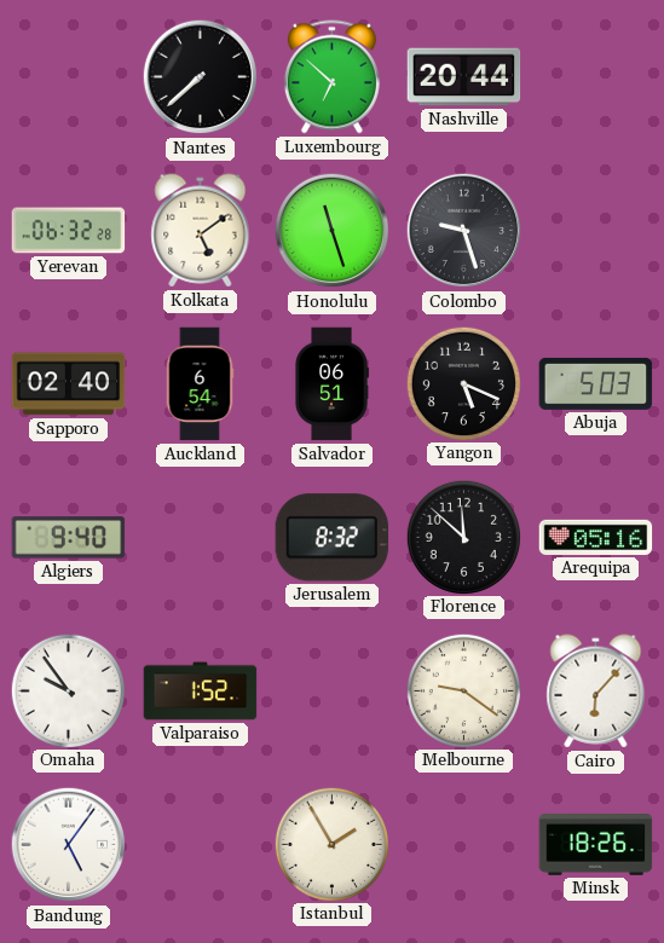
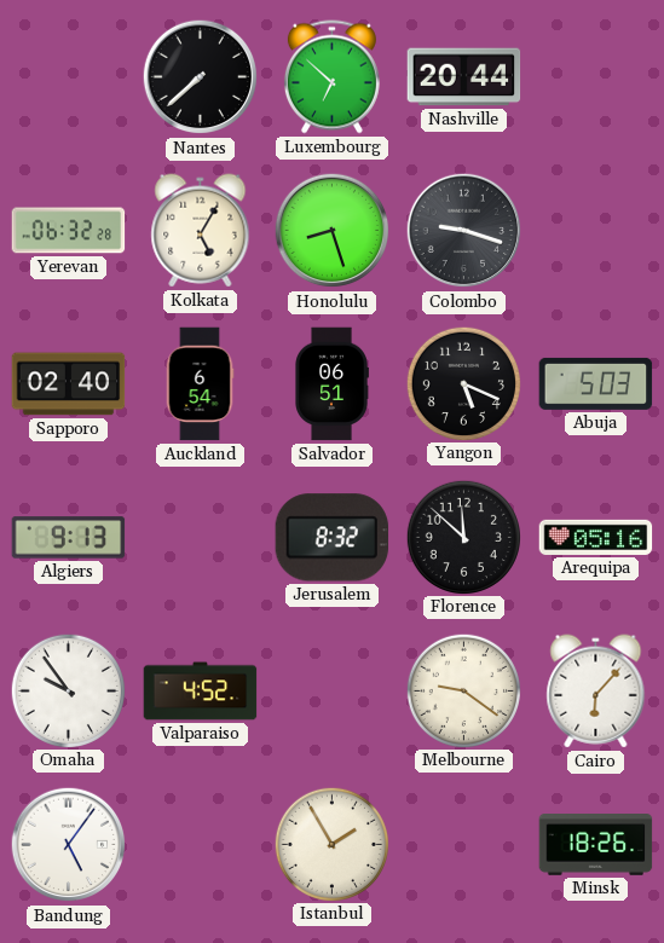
Kolkata: 5:09 -> 5:05 (201, 231)
Honolulu: 11:27 -> 8:27 (333, 231)
Colombo: 9:27 -> 9:18 (464, 231)
Algiers: 9:40 -> 9:13 (69, 538)
Valparaiso: 1:52 -> 4:52 (201, 692)
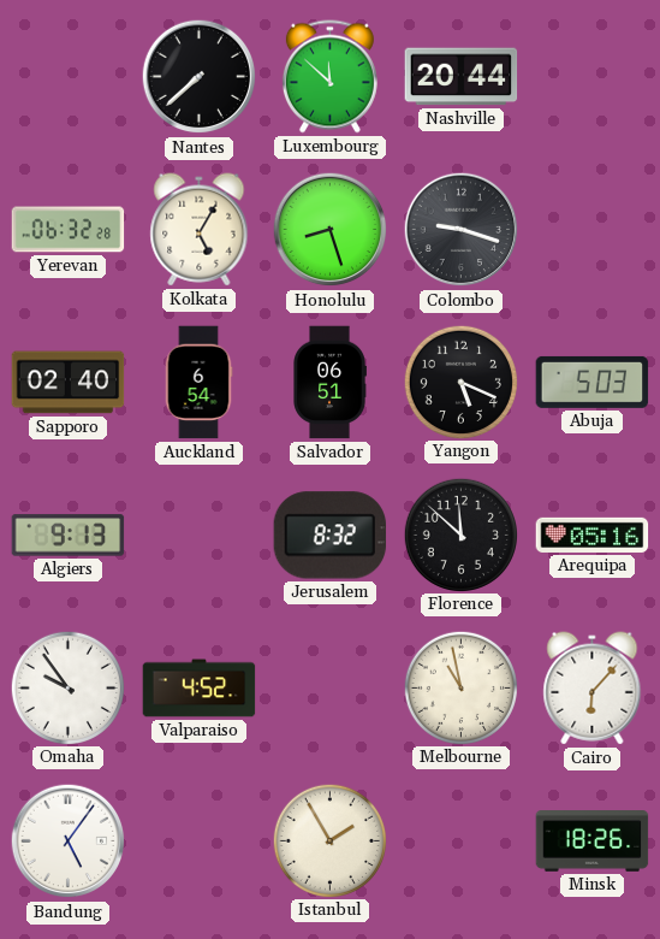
Luxembourg: 6:52 -> 11:52 (329, 77)
Melbourne: 9:21 -> 10:58 (460, 687)
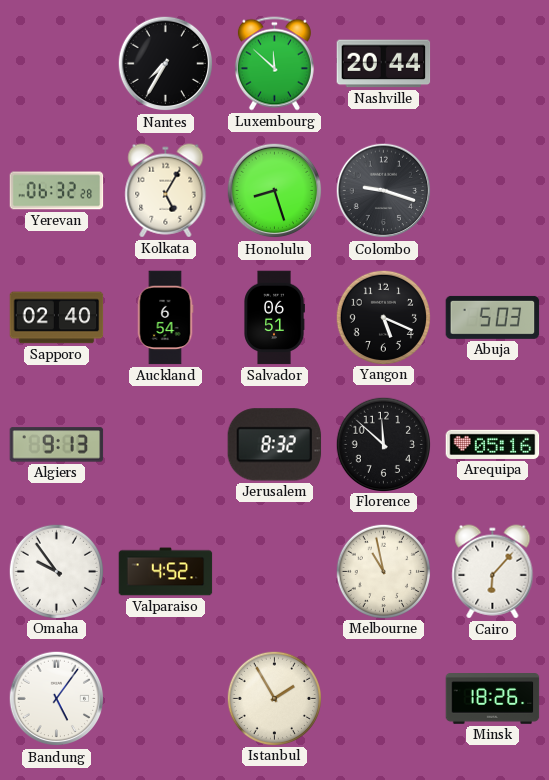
Nantes: 7:38 -> 7:35 (166, 64)
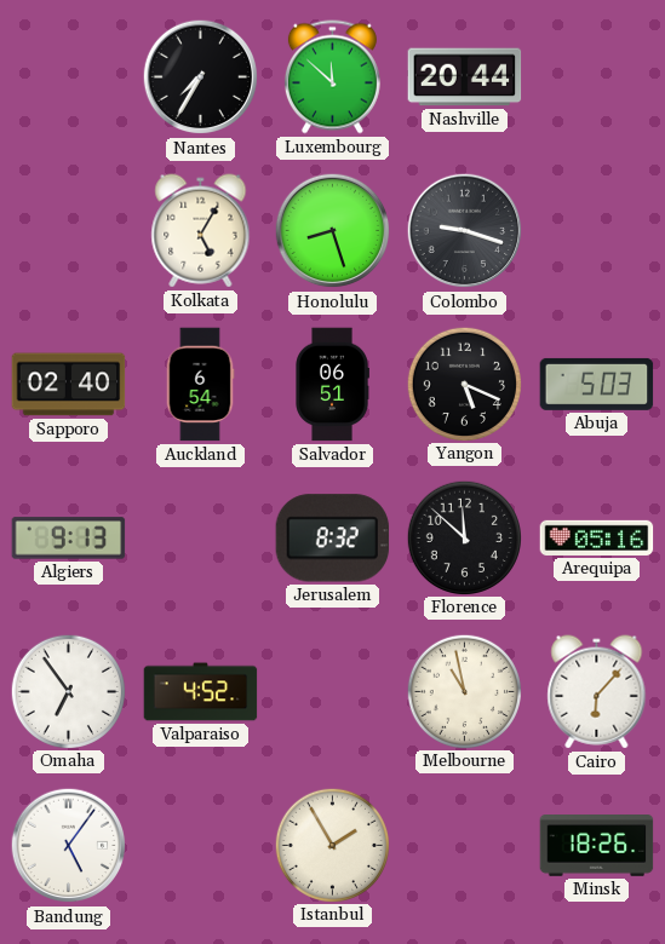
Yerevan: 06:32 -> none (57, 191)
Omaha: 9:54 -> 6:54 (68, 691)
